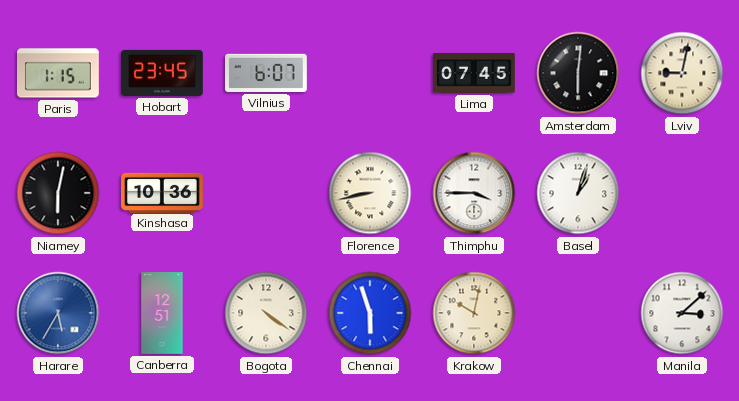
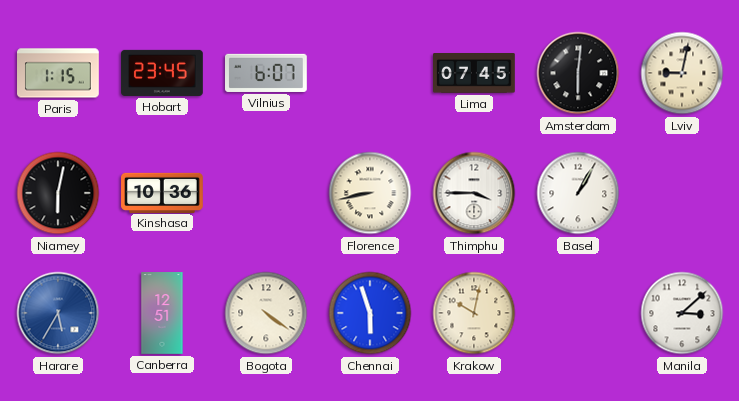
Basel: 1:03 -> 1:05 (578, 193)
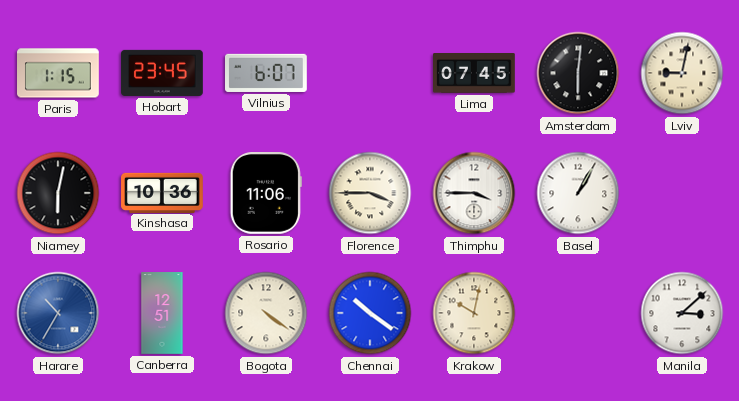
Rosario: none -> 11:06 (266, 194)
Florence: 8:43 -> 3:45 (370, 193)
Harare: 5:35 -> 10:35 (58, 313)
Chennai: 5:57 -> 10:21 (370, 313)
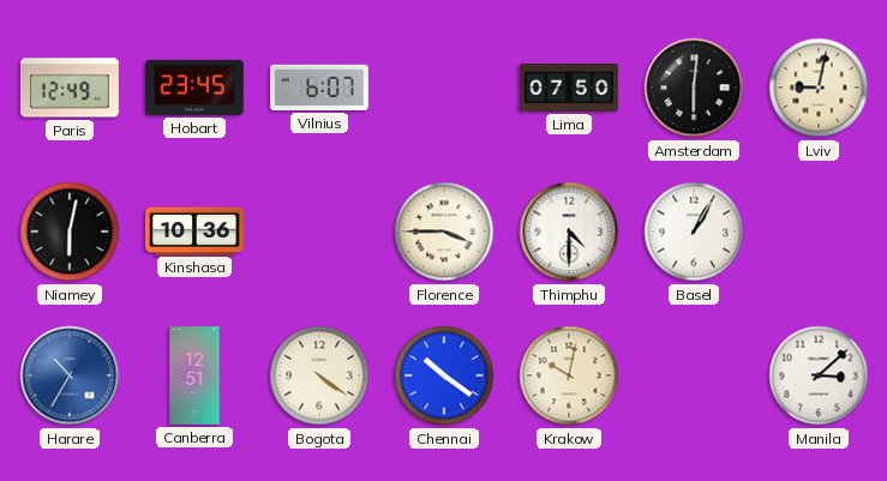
Paris: 1:15 -> 12:49 (71, 88)
Lima: 07:45 -> 07:50 (570, 89)
Rosario: 11:06 -> none (266, 194)
Thimphu: 3:45 -> 4:30 (569, 232)
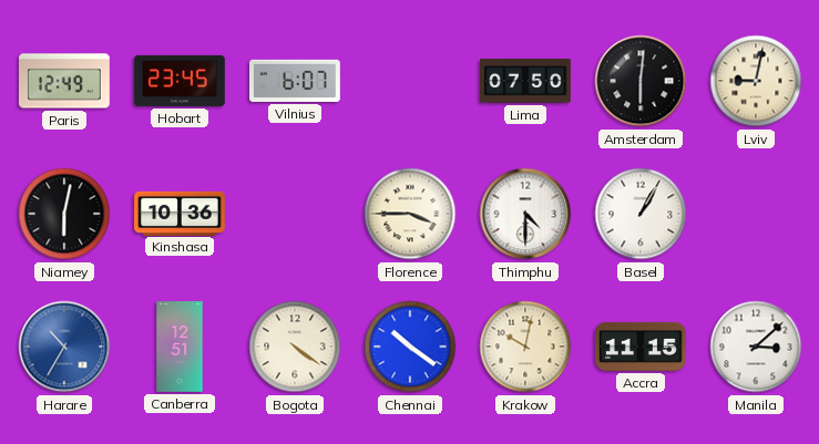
Accra: none -> 11:15 (642, 347)
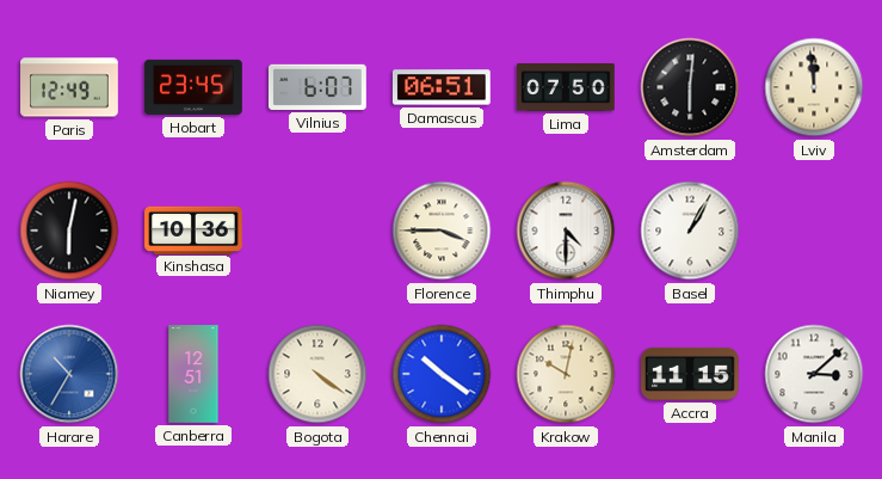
Damascus: none -> 06:51 (442, 87)
Lviv: 9:02 -> 11:59 (814, 87)
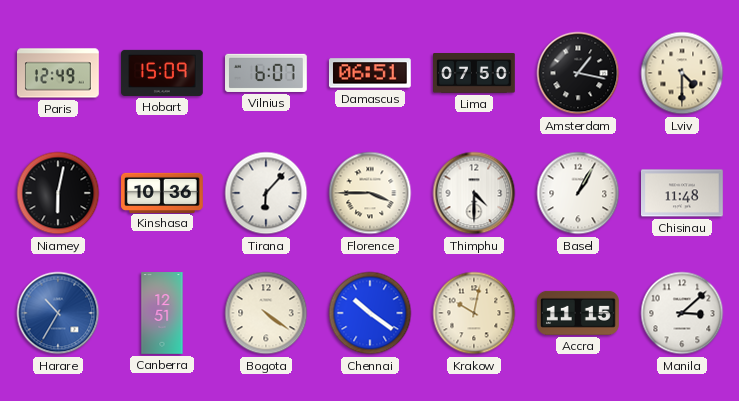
Hobart: 23:45 -> 15:09 (162, 73)
Amsterdam: 6:01 -> 1:17 (578, 73)
Lviv: 11:59 -> 4:30 (682, 73)
Tirana: none -> 6:07 (266, 193)
Chisinau: none -> 11:48 (683, 193)
